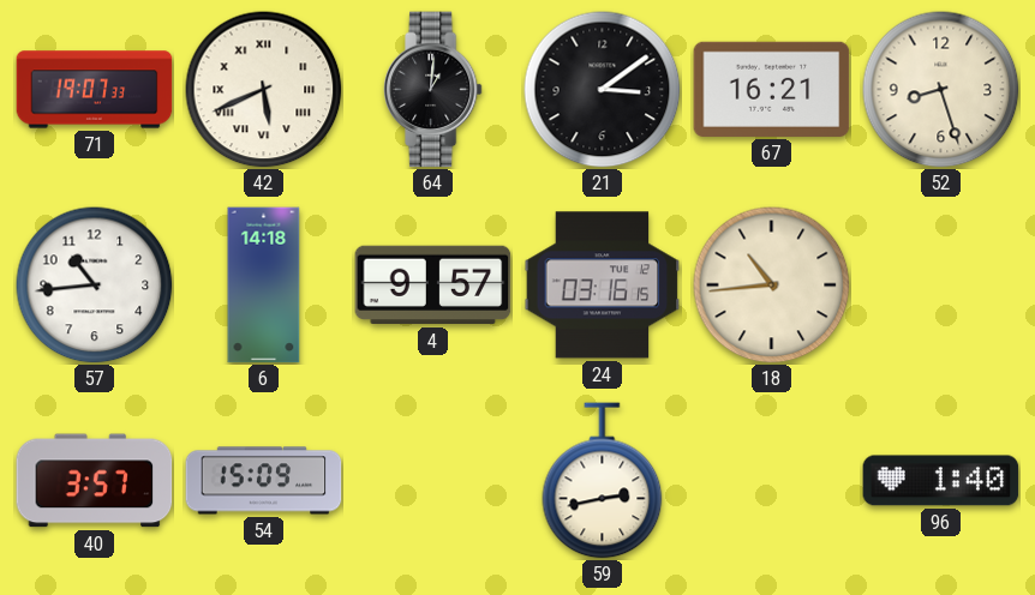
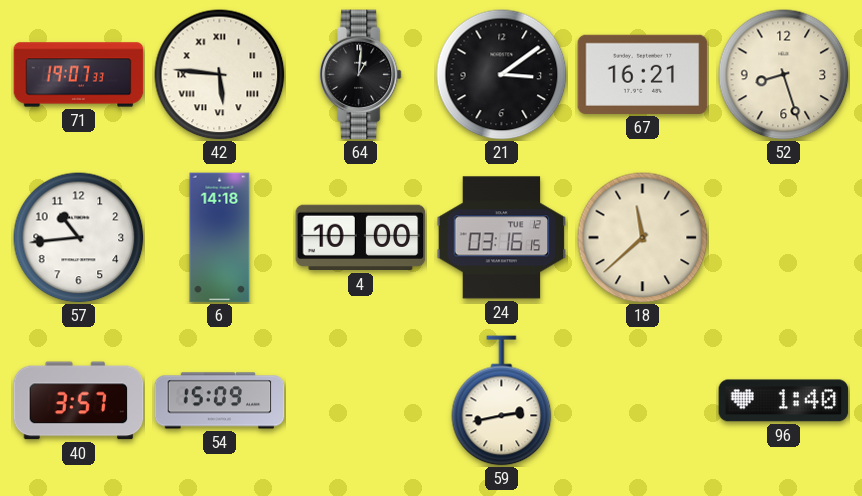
42: 5:41 -> 5:46 (220, 75)
4: 9:57 -> 10:00 (361, 238)
18: 10:44 -> 11:38 (643, 238)
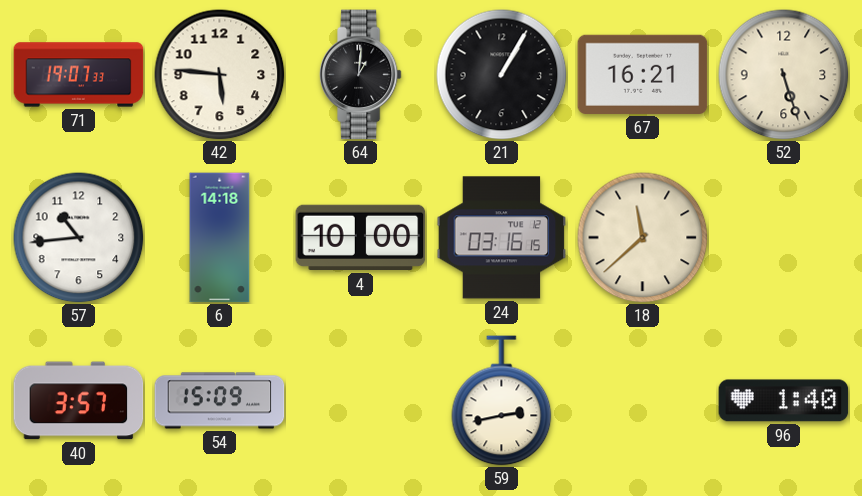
42 numerals: Roman -> Arabic (220, 75)
21: 3:09 -> 1:05 (502, 75)
52: 8:27 -> 5:27 (784, 75)
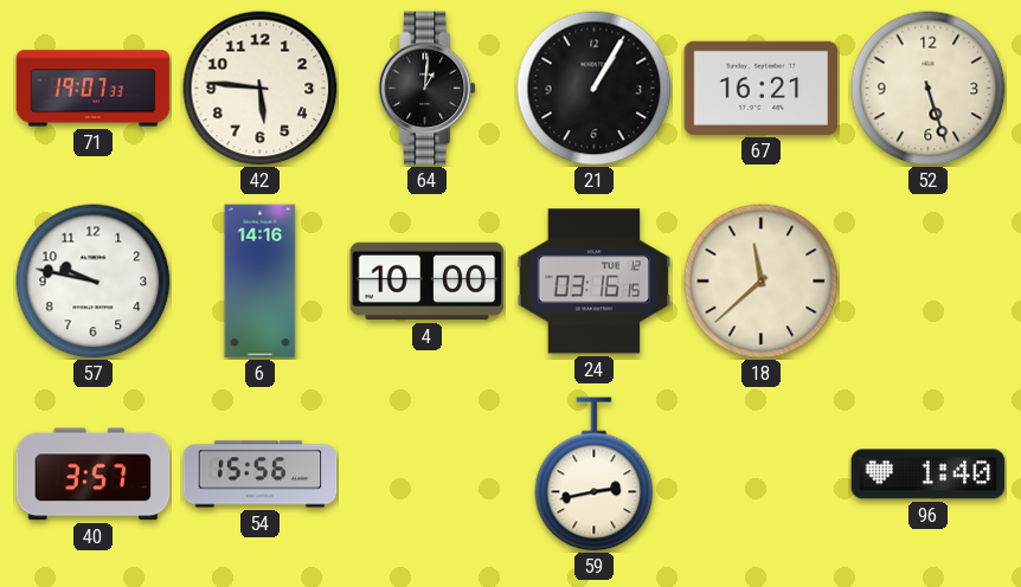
57: 10:44 -> 9:47 (94, 282)
6: 14:18 -> 14:16 (261, 282)
54: 15:09 -> 15:56 (261, 475)
